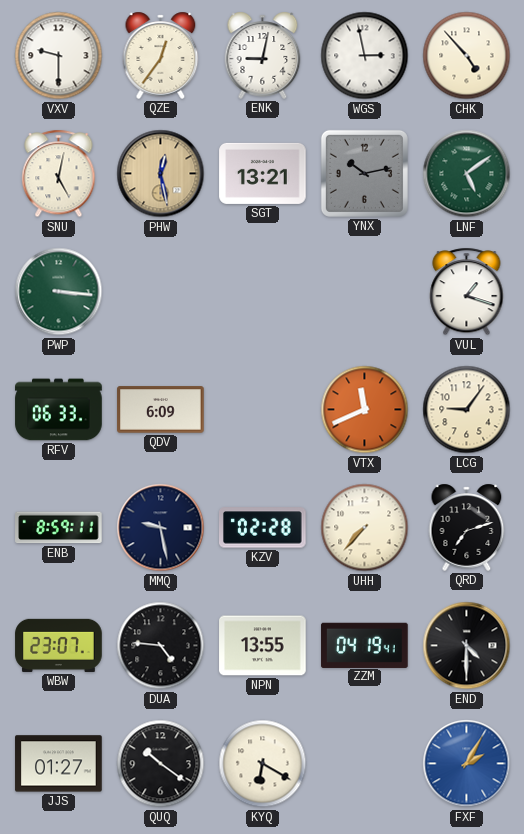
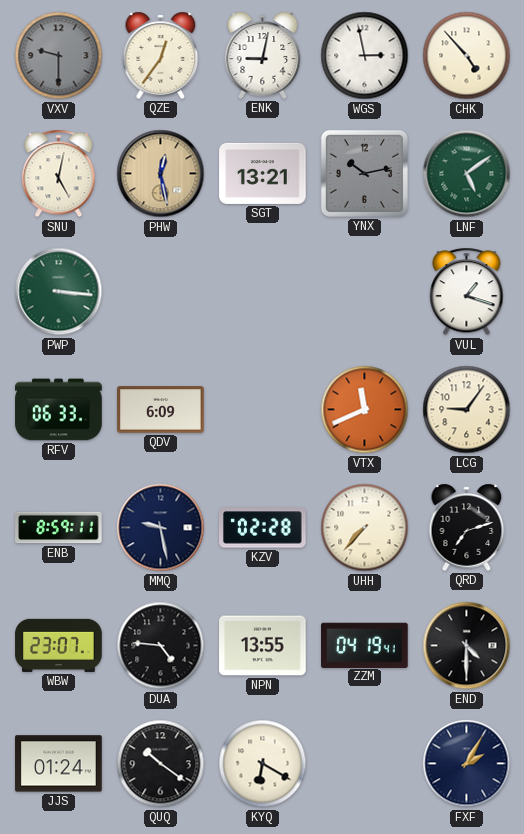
VXV dial: white -> grey (59, 56)
JJS: 01:27 -> 01:24 (59, 764)
FXF dial: blue -> navy (467, 764)
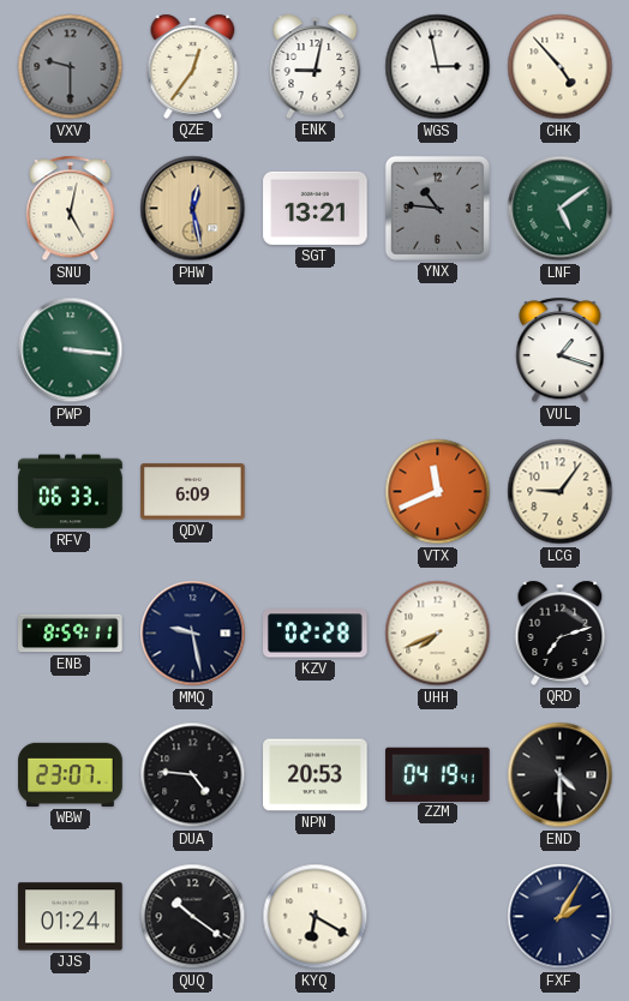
YNX: 10:13 -> 10:46 (437, 208)
UHH: 7:37 -> 7:41 (438, 634)
NPN: 13:55 -> 20:53 (316, 775)
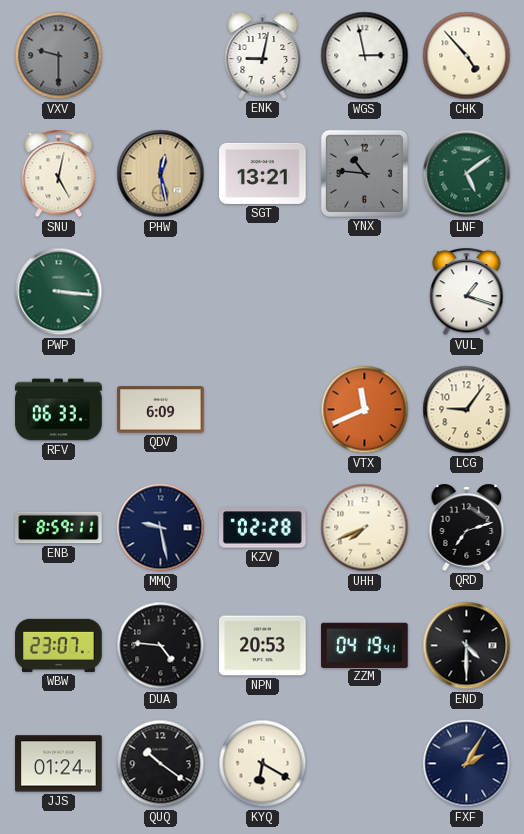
QZE: 12:36 -> none (193, 66)
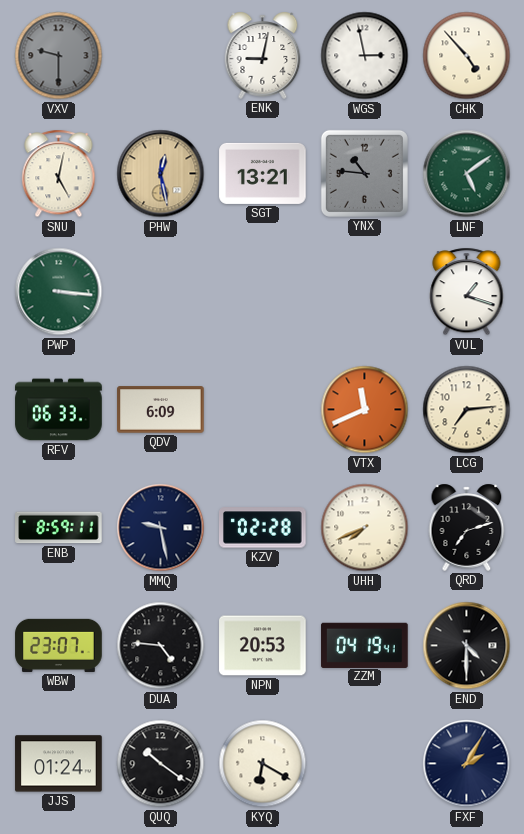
LCG: 9:06 -> 7:14 (467, 410)
